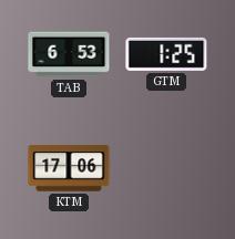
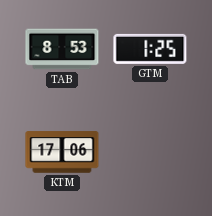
TAB: 6:53 -> 8:53 (62, 49)
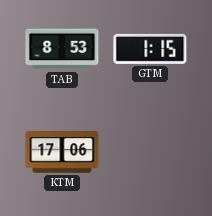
GTM: 1:25 -> 1:15 (150, 49)
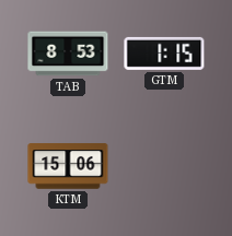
KTM: 17:06 -> 15:06 (68, 166)
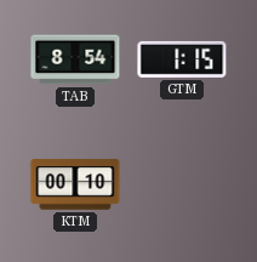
TAB: 8:53 -> 8:54 (75, 59)
KTM: 15:06 -> 00:10 (75, 184)
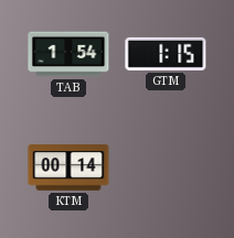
TAB: 8:54 -> 1:54 (68, 54)
KTM: 00:10 -> 00:14 (68, 167)
